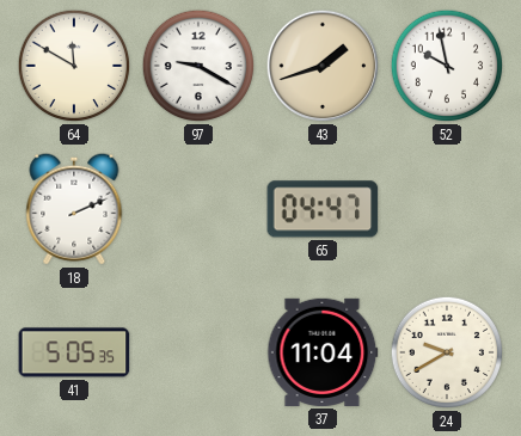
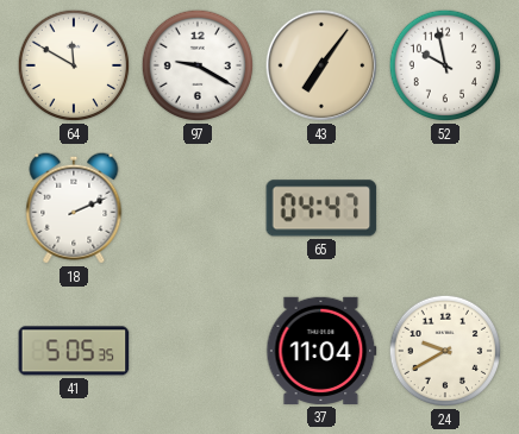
43: 1:42 -> 7:06 (321, 65)
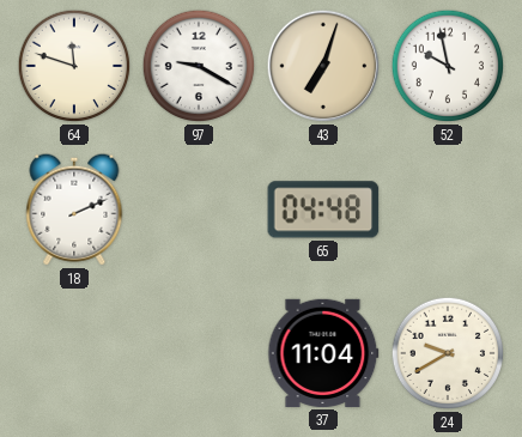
64: 11:50 -> 11:48 (74, 66)
43: 7:06 -> 7:03 (323, 66)
65: 04:47 -> 04:48 (323, 210)
41: 5:05 -> none (74, 351)
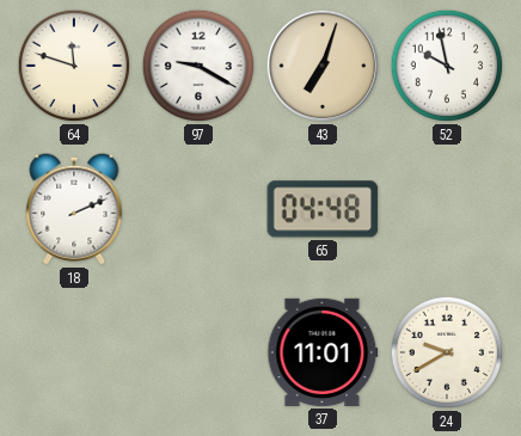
37: 11:04 -> 11:01 (323, 352)
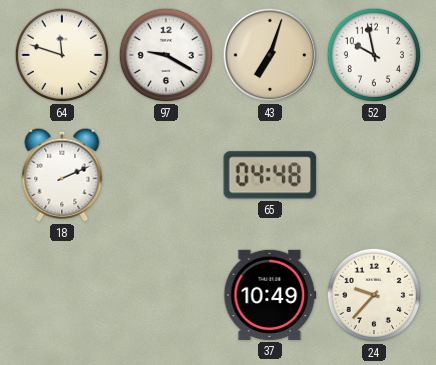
37: 11:01 -> 10:49 (270, 295)
24: 9:40 -> 9:37 (374, 295)
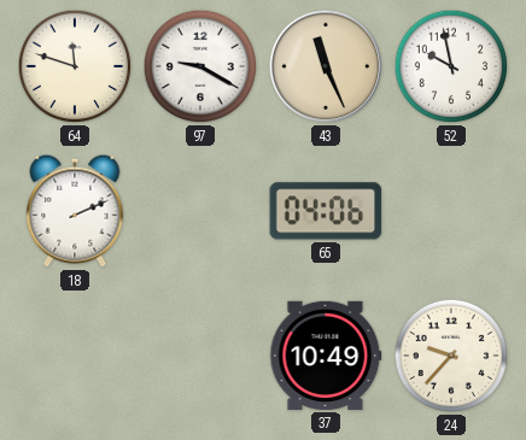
43: 7:03 -> 11:26 (326, 66)
65: 04:48 -> 04:06 (326, 211)
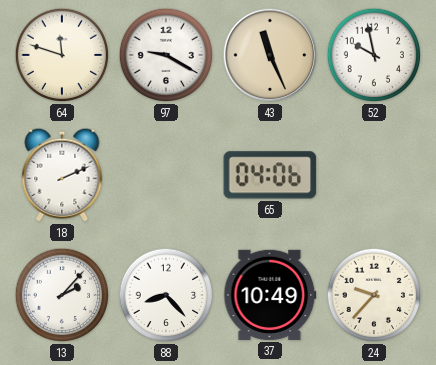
13: none -> 2:07 (62, 295)
88: none -> 8:23 (166, 295)
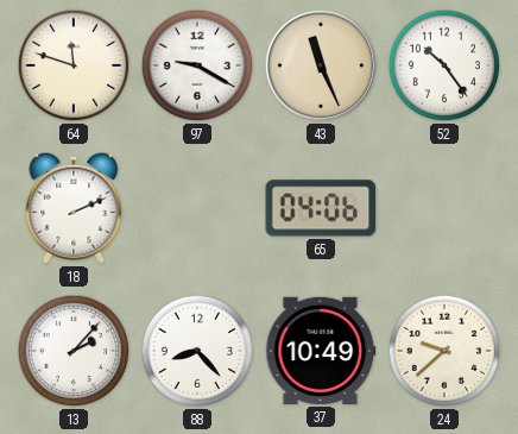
52: 9:58 -> 10:24 (444, 65)
24: 9:37 -> 9:38 (444, 351)
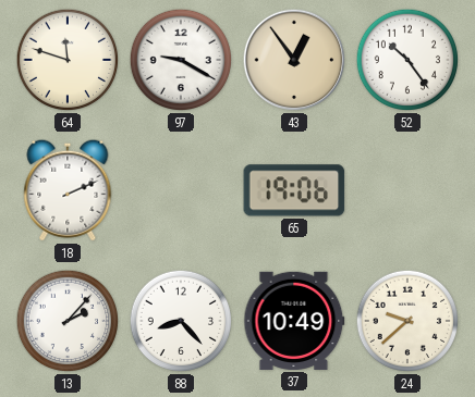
43: 11:26 -> 12:54 (294, 60)
65: 04:06 -> 19:06 (294, 190)
